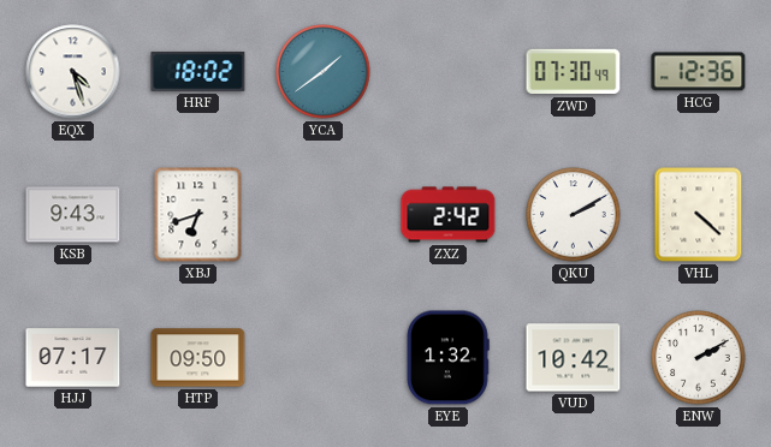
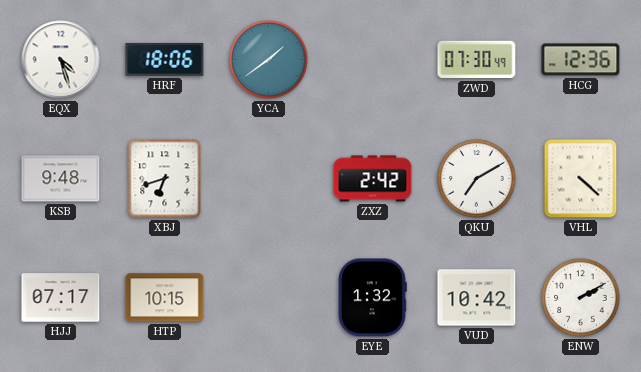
HRF: 18:02 -> 18:06 (165, 59)
KSB: 9:43 -> 9:48 (61, 179)
QKU: 2:10 -> 7:10 (477, 179)
HTP: 09:50 -> 10:15 (165, 298)
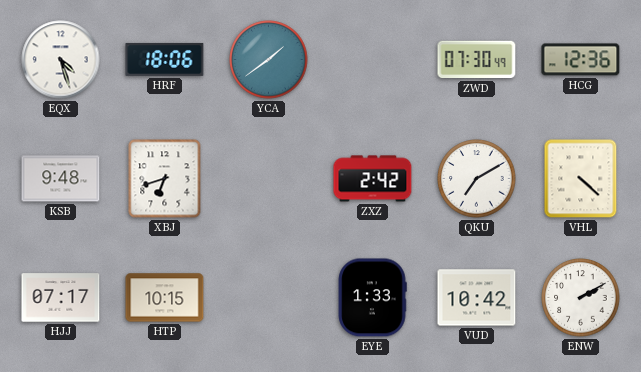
EYE: 1:32 -> 1:33 (372, 298)
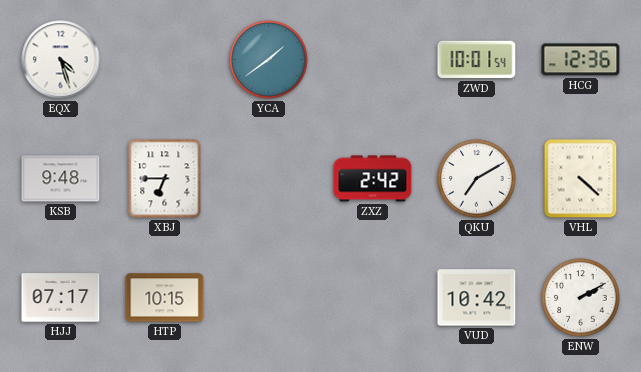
HRF: 18:06 -> none (165, 59)
ZWD: 07:30 -> 10:01 (477, 60)
XBJ: 6:42 -> 6:45 (165, 179)
EYE: 1:33 -> none (372, 298)
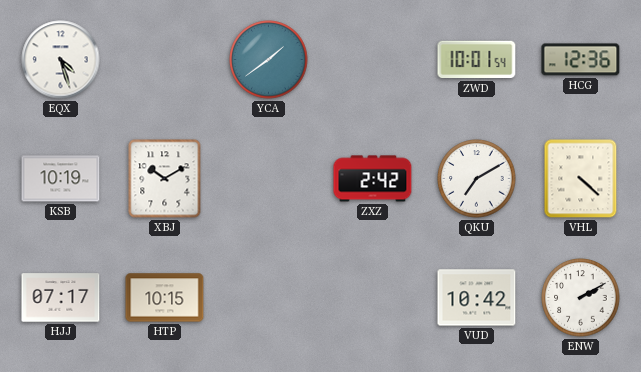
KSB: 9:48 -> 10:19 (61, 179)
XBJ: 6:45 -> 10:10 (165, 179)
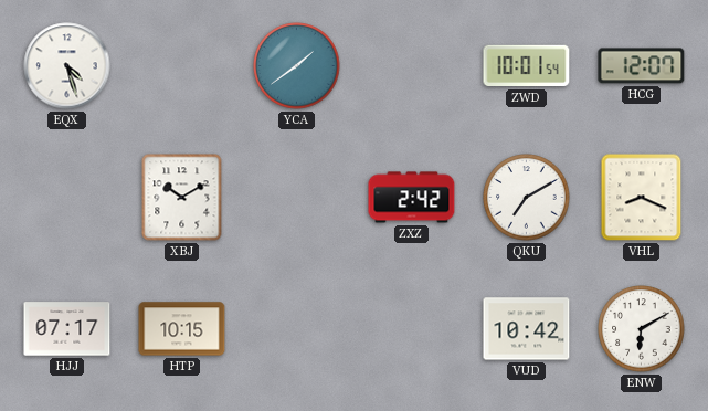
HCG: 12:36 -> 12:07 (642, 66)
KSB: 10:19 -> none (61, 179)
VHL: 4:22 -> 8:19 (642, 198)
ENW: 2:10 -> 6:10 (642, 329)
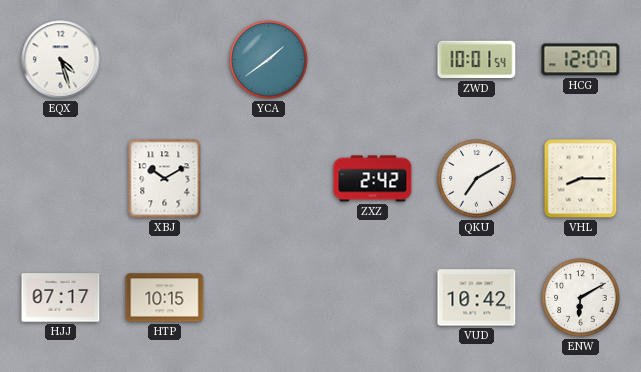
VHL: 8:19 -> 8:15 (581, 179)
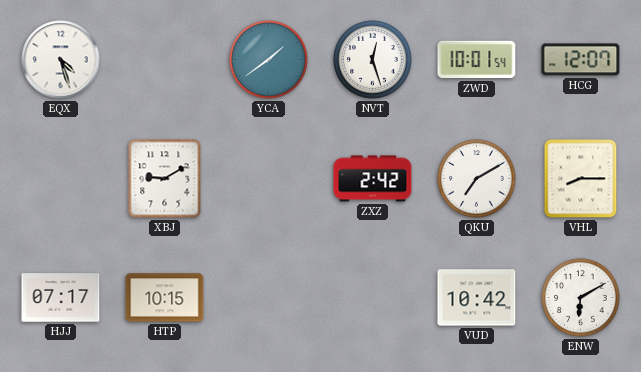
NVT: none -> 12:27 (373, 60)
XBJ: 10:10 -> 9:10 (165, 179)
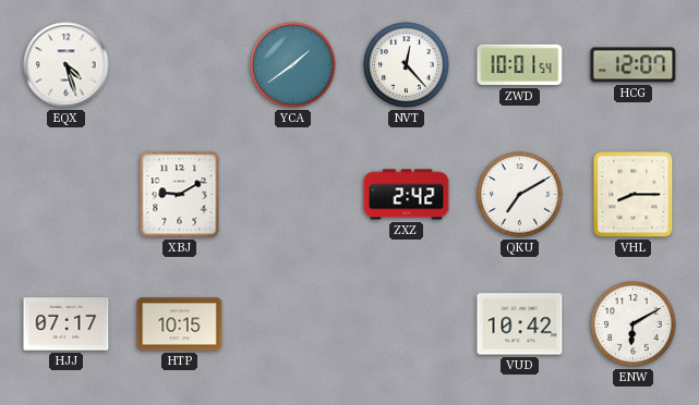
NVT: 12:27 -> 12:23 (407, 65)
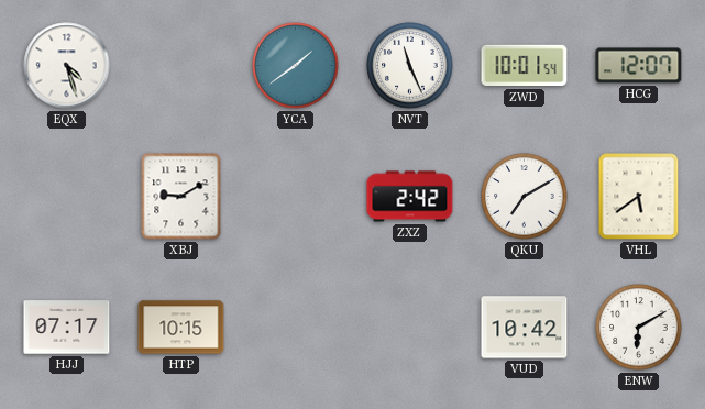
NVT: 12:23 -> 11:26 (410, 66)
VHL: 8:15 -> 5:39 (639, 197)
